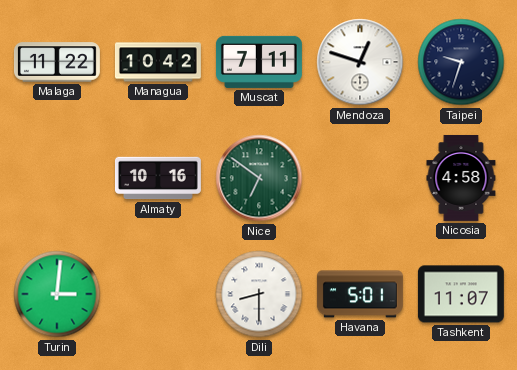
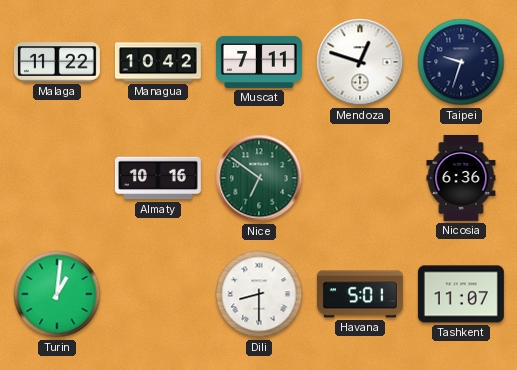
Nicosia: 4:58 -> 6:36 (461, 178)
Turin: 3:01 -> 1:01 (57, 294)
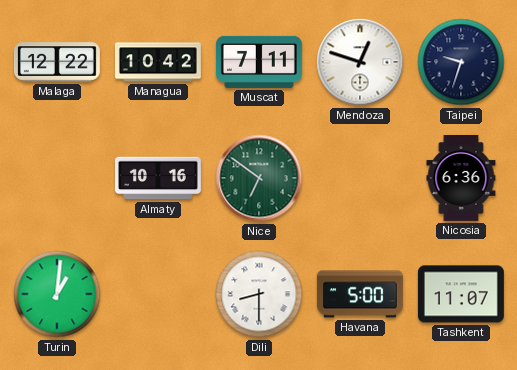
Malaga: 11:22 -> 12:22 (57, 62)
Havana: 5:01 -> 5:00 (360, 294)
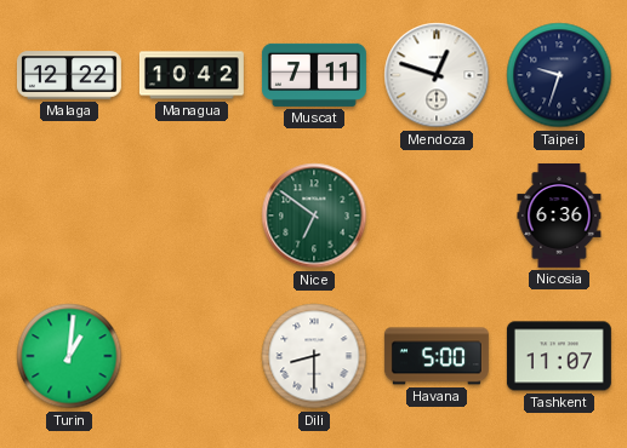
Almaty: 10:16 -> none (158, 178)
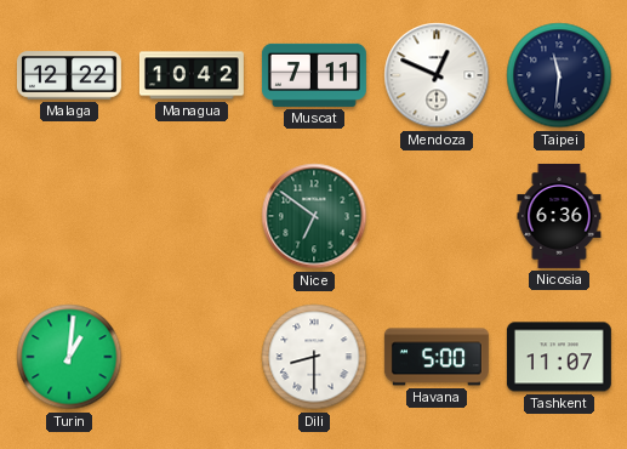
Mendoza: 12:48 -> 12:49 (437, 75)
Taipei: 9:33 -> 11:31 (559, 75)
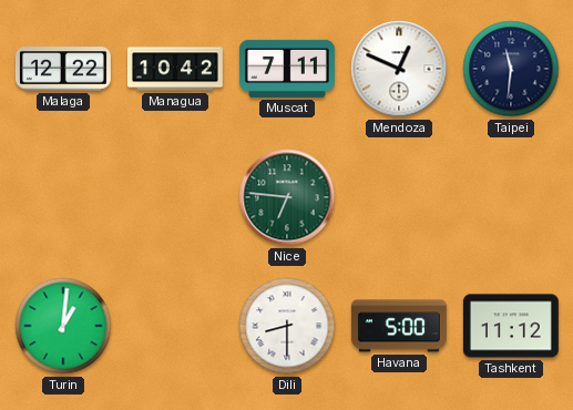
Nice: 6:51 -> 6:46 (287, 197)
Nicosia: 6:36 -> none (559, 216)
Tashkent: 11:07 -> 11:12 (511, 326)
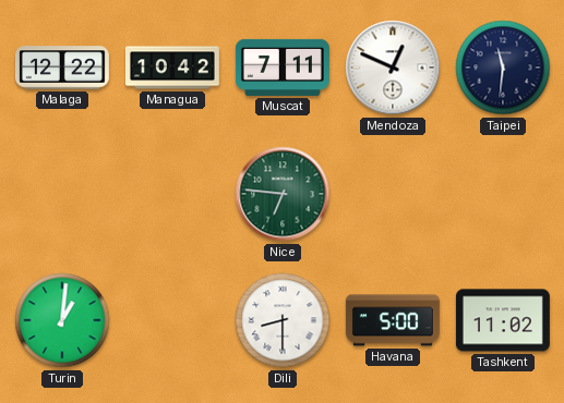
Tashkent: 11:12 -> 11:02 (503, 320)
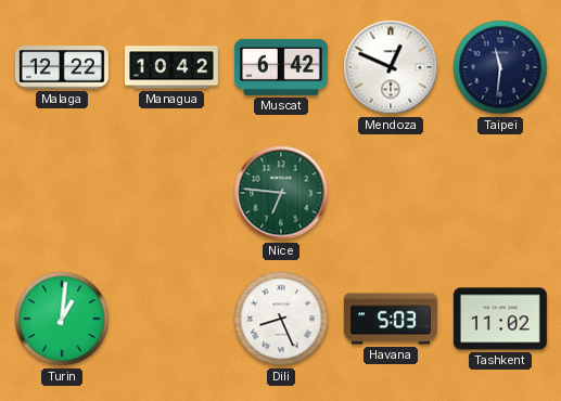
Muscat: 7:11 -> 6:42 (281, 67)
Dili: 8:30 -> 8:26 (281, 319)
Havana: 5:00 -> 5:03 (391, 319)
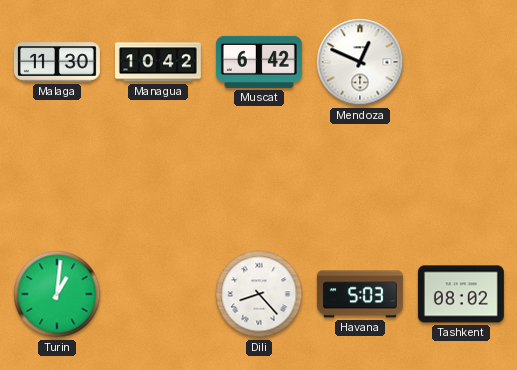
Malaga: 12:22 -> 11:30 (57, 62)
Taipei: 11:31 -> none (500, 67)
Nice: 6:46 -> none (281, 193)
Dili: 8:26 -> 8:23 (259, 294)
Tashkent: 11:02 -> 08:02 (461, 294)
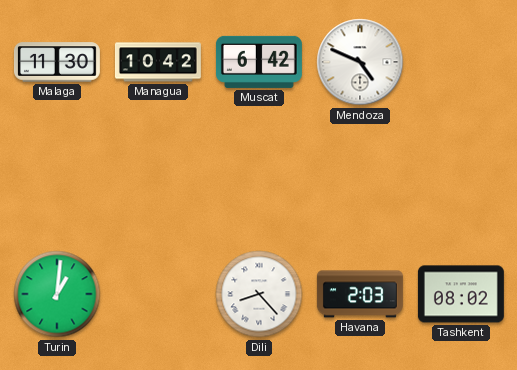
Mendoza: 12:49 -> 4:49 (360, 62)
Havana: 5:03 -> 2:03 (360, 294)
